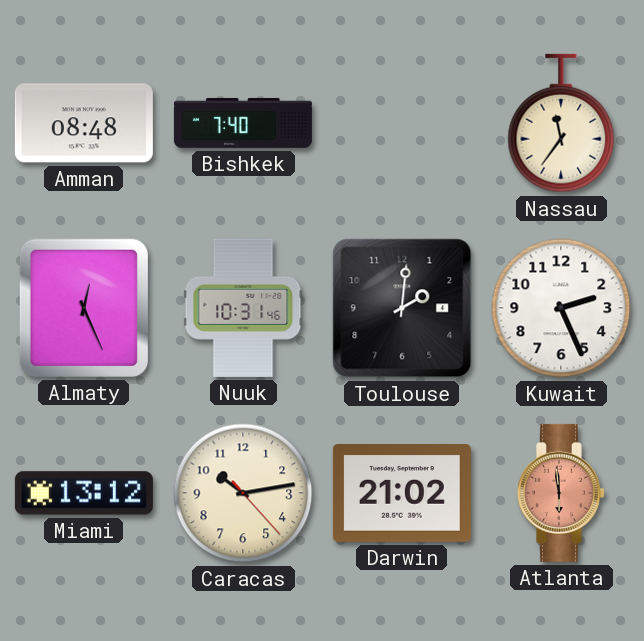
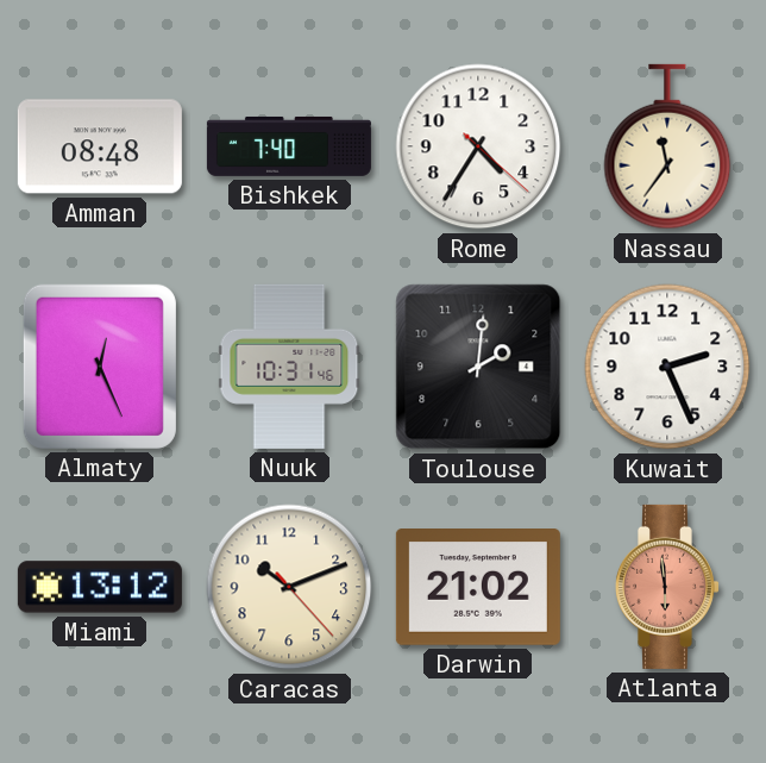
Rome: none -> 4:35 (478, 146)
Caracas: 10:13 -> 10:11 (289, 587)
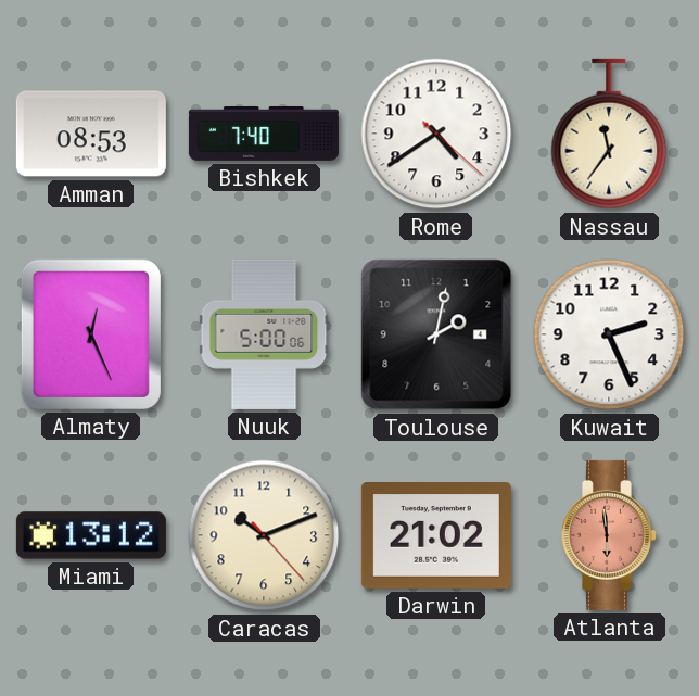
Amman: 08:48 -> 08:53 (91, 134)
Rome: 4:35 -> 4:39 (436, 134)
Nuuk: 10:31 -> 5:00 (264, 334)
Toulouse: 2:01 -> 2:02 (436, 334)
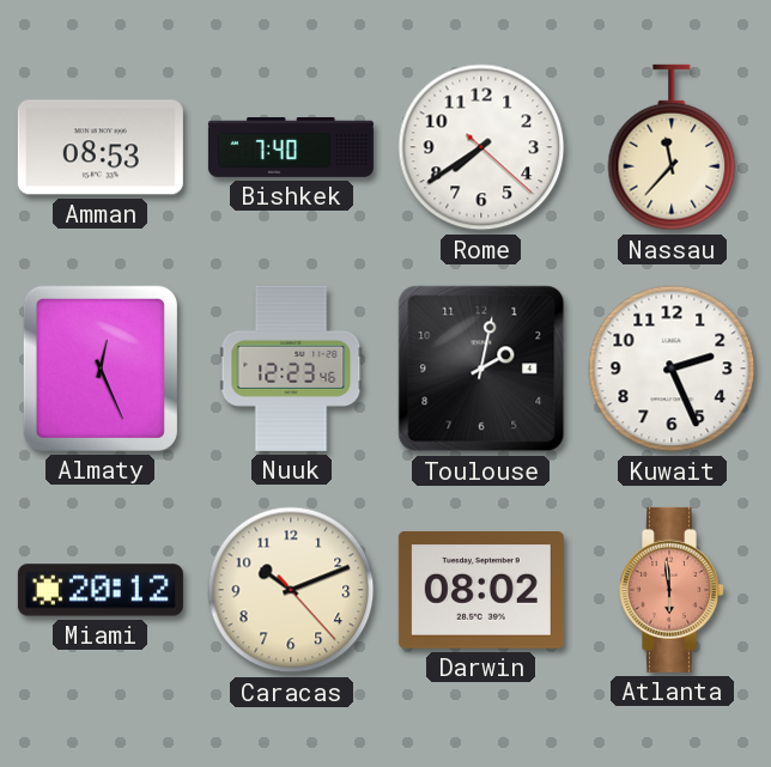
Rome: 4:39 -> 7:39 (481, 147)
Nassau: 11:36 -> 11:37 (672, 147)
Nuuk: 5:00 -> 12:23 (291, 369)
Miami: 13:12 -> 20:12 (101, 590)
Darwin: 21:02 -> 08:02 (481, 591)
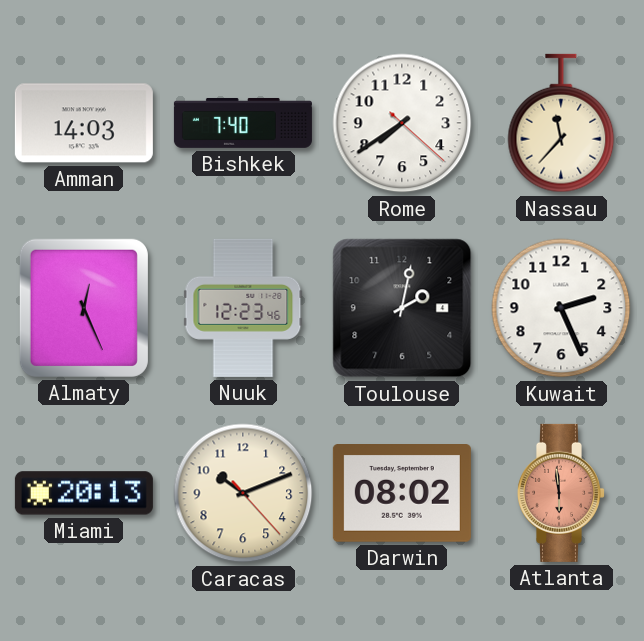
Amman: 08:53 -> 14:03 (84, 123)
Miami: 20:12 -> 20:13 (84, 493)
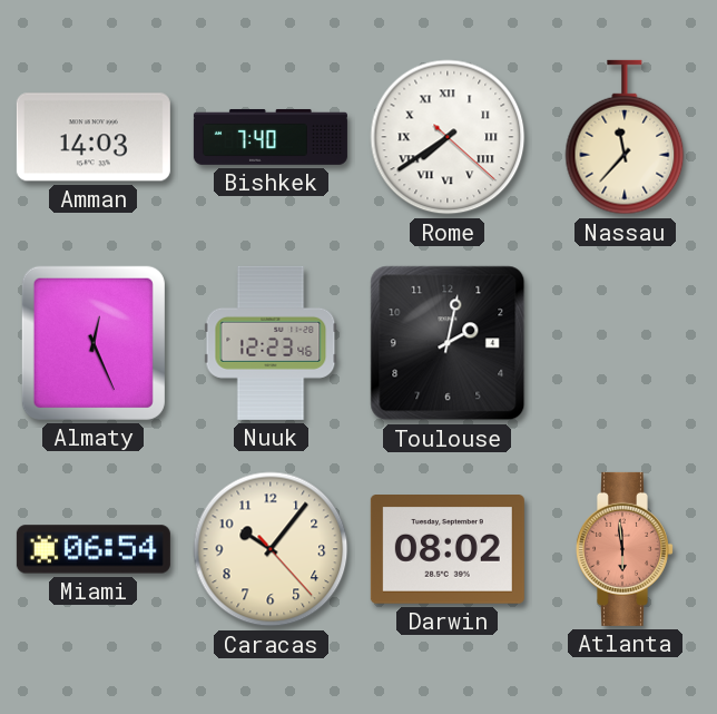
Rome numerals: Arabic -> Roman (448, 137)
Kuwait: 2:26 -> none (561, 308)
Miami: 20:13 -> 06:54 (94, 549)
Caracas: 10:11 -> 10:06 (271, 549)
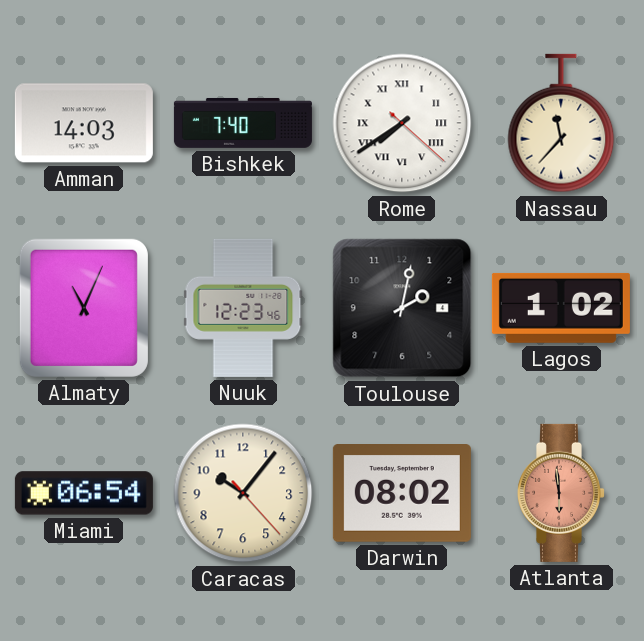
Almaty: 12:26 -> 11:04 (84, 308)
Lagos: none -> 1:02 (561, 308)
